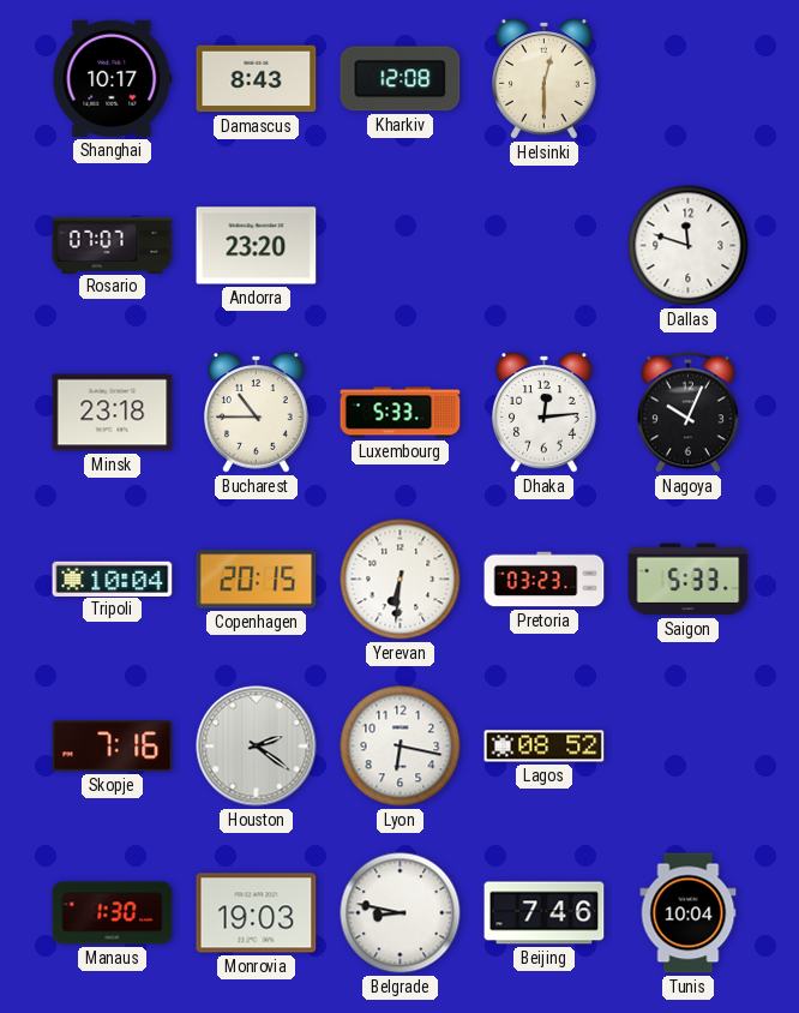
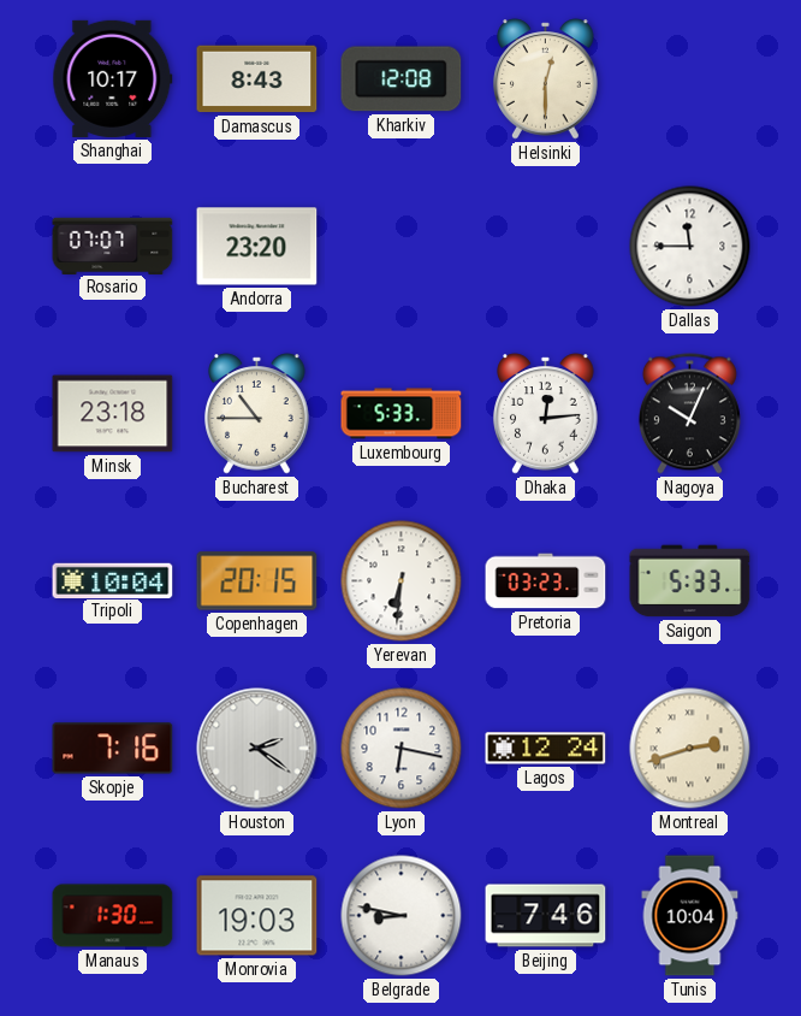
Dallas: 11:48 -> 11:45 (690, 247)
Lagos: 08:52 -> 12:24 (546, 749)
Montreal: none -> 2:42 (690, 749)
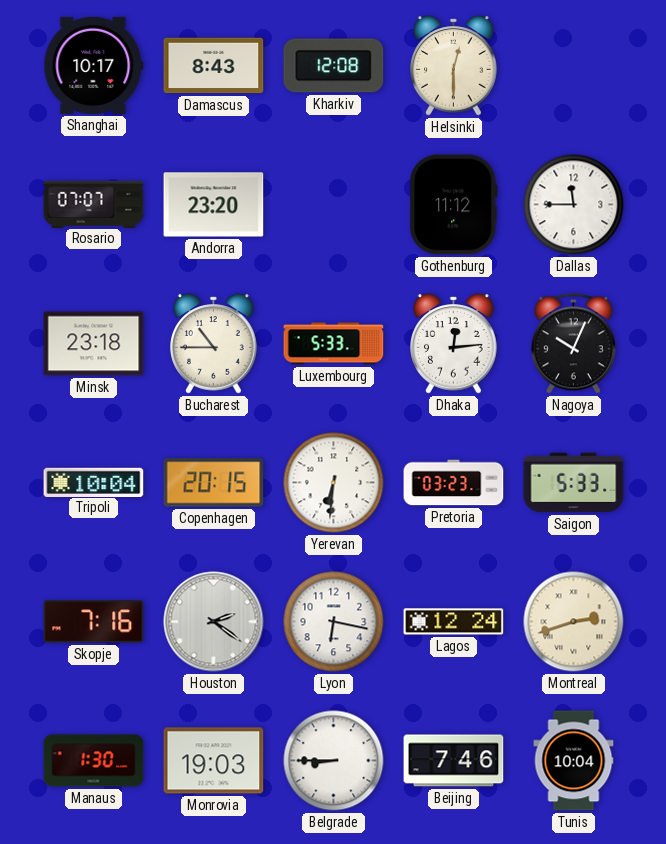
Gothenburg: none -> 11:12 (454, 205)
Belgrade: 8:47 -> 8:45 (334, 761)
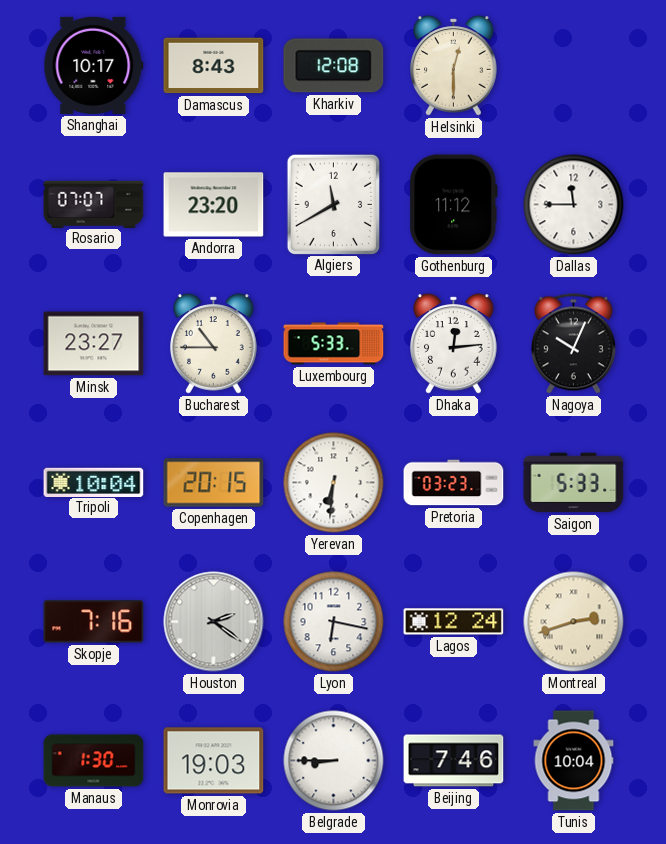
Algiers: none -> 11:40 (333, 204)
Minsk: 23:18 -> 23:27 (94, 344)
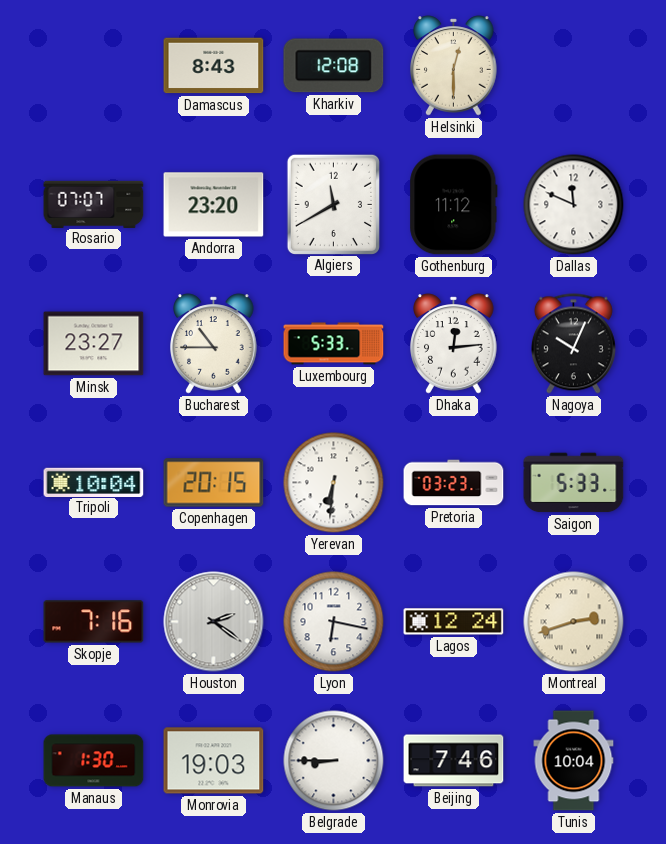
Shanghai: 10:17 -> none (94, 65)
Dallas: 11:45 -> 11:49 (574, 205)
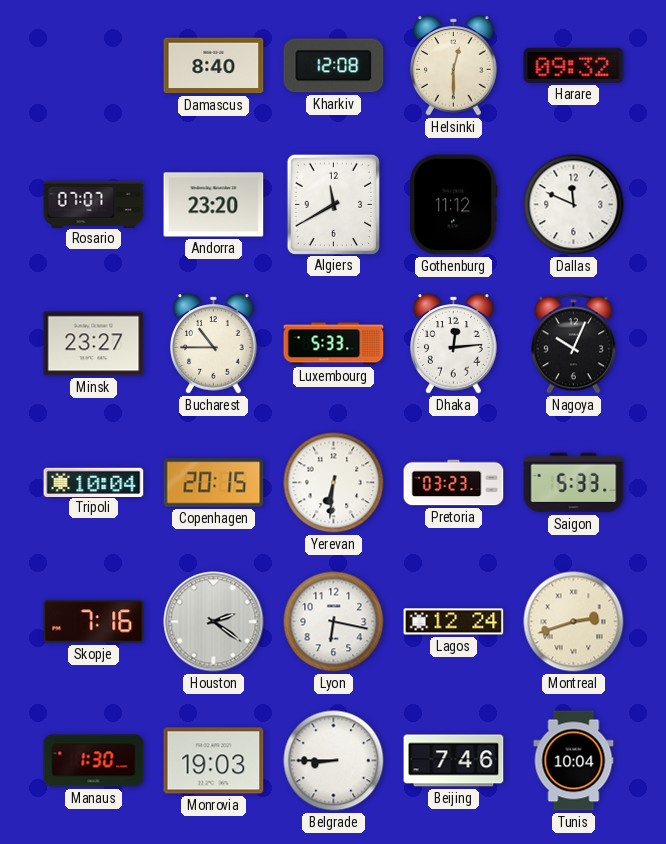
Damascus: 8:43 -> 8:40 (214, 66)
Harare: none -> 09:32 (574, 65)
